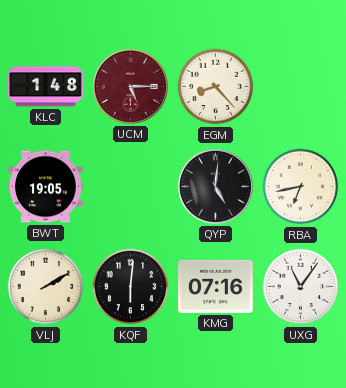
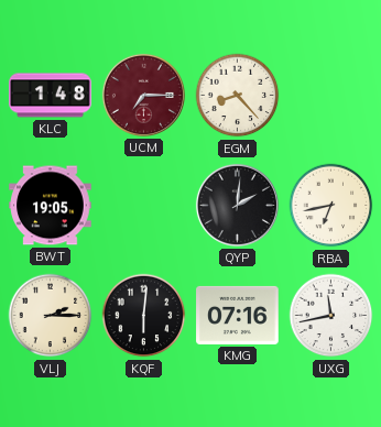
UCM: 5:15 -> 7:15 (143, 95)
QYP: 5:01 -> 2:01 (237, 205)
VLJ: 2:10 -> 2:15 (51, 316)
UXG: 11:06 -> 11:43 (331, 316)
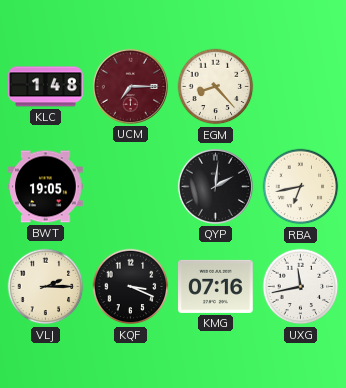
KQF: 6:01 -> 3:19 (131, 287)
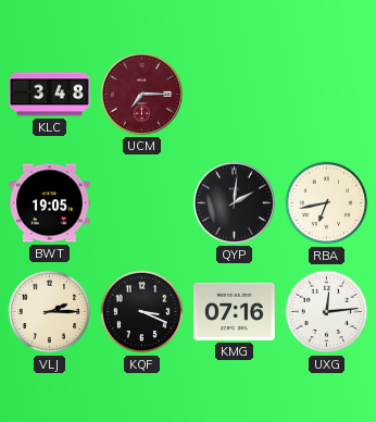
KLC: 1:48 -> 3:48 (50, 95)
EGM: 8:23 -> none (216, 87)
UXG: 11:43 -> 12:14 (327, 312)
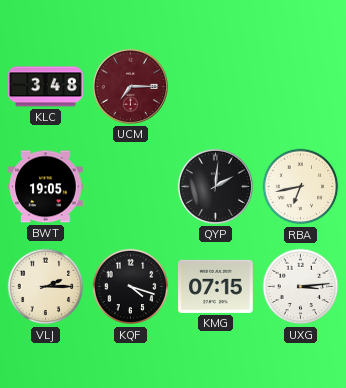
KQF: 3:19 -> 4:18 (131, 287)
KMG: 07:16 -> 07:15 (216, 286)
UXG: 12:14 -> 3:14 (301, 287)
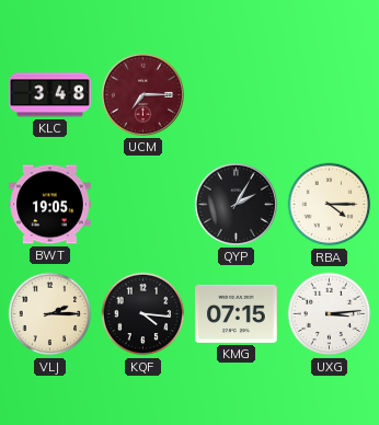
QYP: 2:01 -> 2:05 (236, 204)
RBA: 6:43 -> 4:15 (330, 205)
KQF: 4:18 -> 4:16 (143, 314)
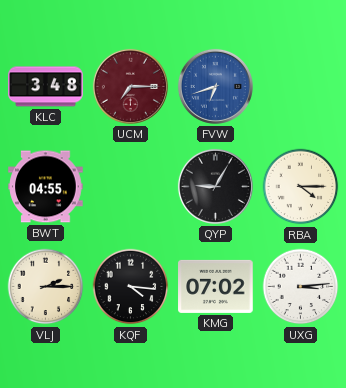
FVW: none -> 6:42 (215, 86)
BWT: 19:05 -> 04:55 (46, 187)
QYP: 2:05 -> 9:05 (215, 186)
KMG: 07:15 -> 07:02 (216, 286)
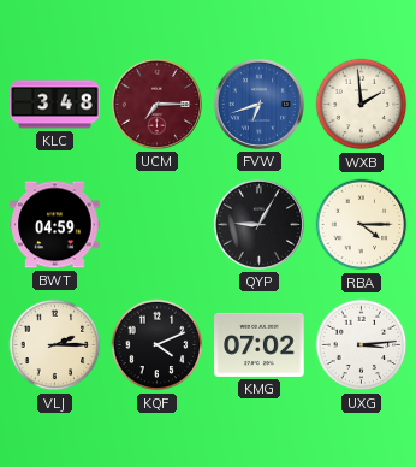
WXB: none -> 1:59 (362, 105)
BWT: 04:55 -> 04:59 (55, 225)
KQF: 4:16 -> 4:11 (158, 345)
